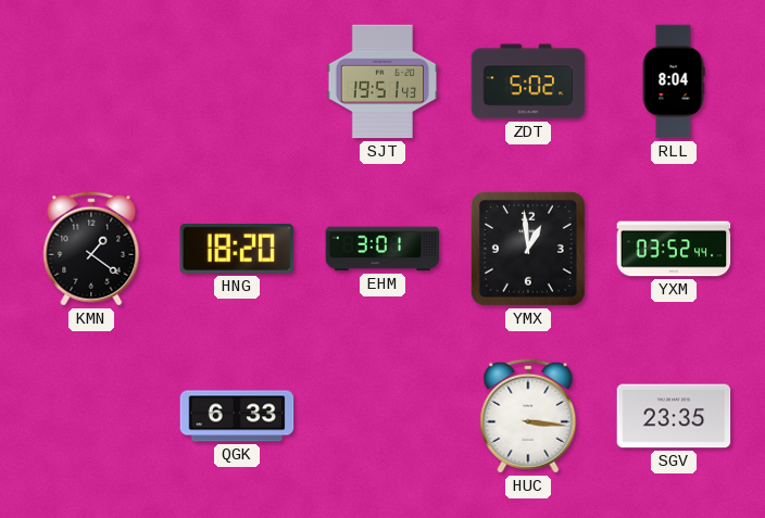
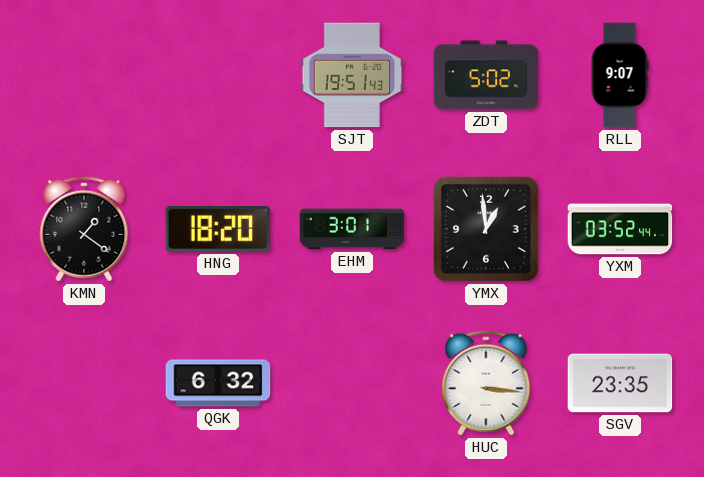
RLL: 8:04 -> 9:07 (620, 75)
QGK: 6:33 -> 6:32 (218, 383)
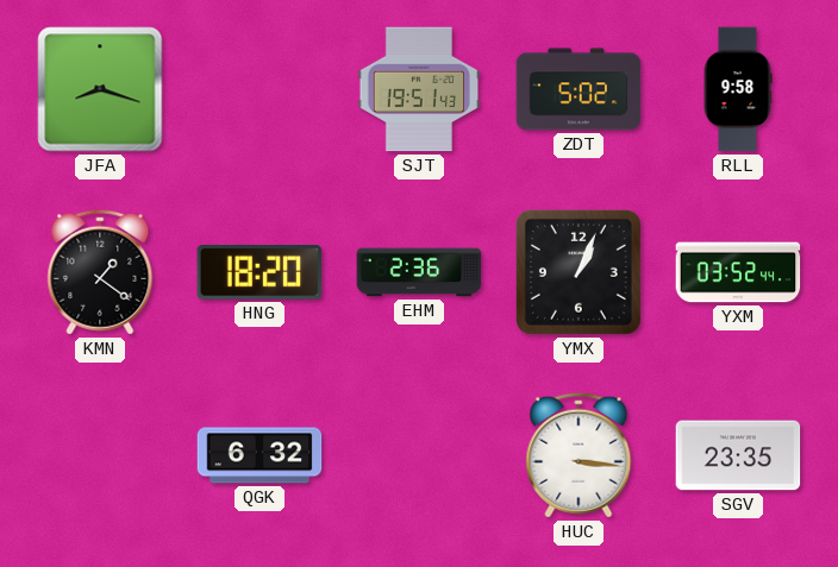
JFA: none -> 8:18 (100, 89)
RLL: 9:07 -> 9:58 (738, 89)
EHM: 3:01 -> 2:36 (419, 272)
YMX: 12:59 -> 1:04 (579, 272)
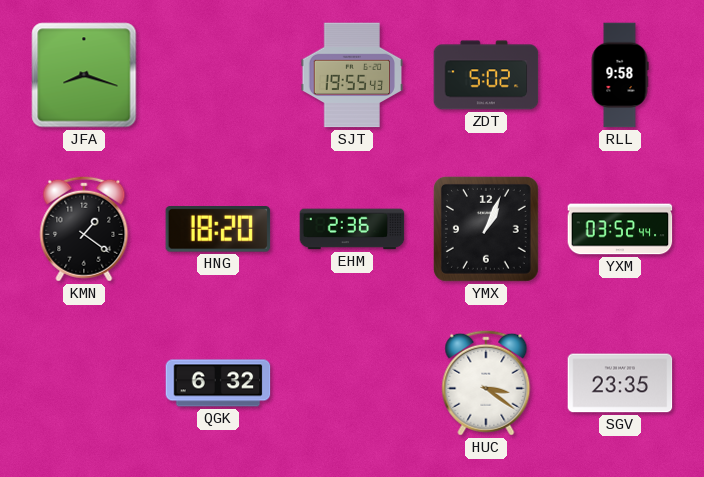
SJT: 19:51 -> 19:55 (352, 75)
HUC: 3:16 -> 3:21 (486, 383)
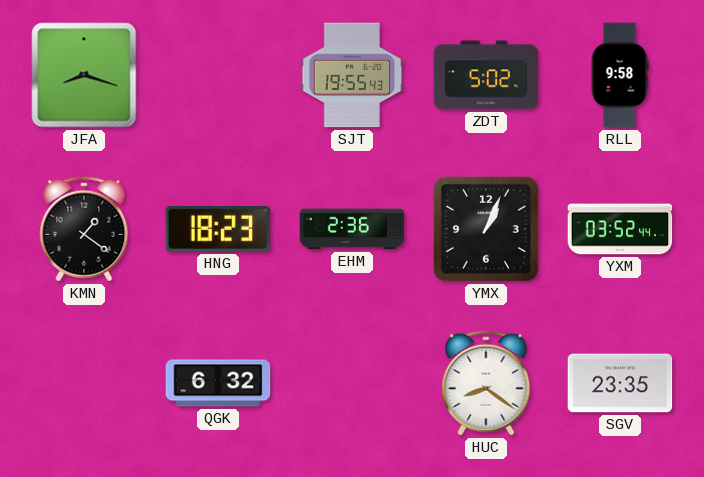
HNG: 18:20 -> 18:23 (218, 230)
HUC: 3:21 -> 8:21 (486, 383)
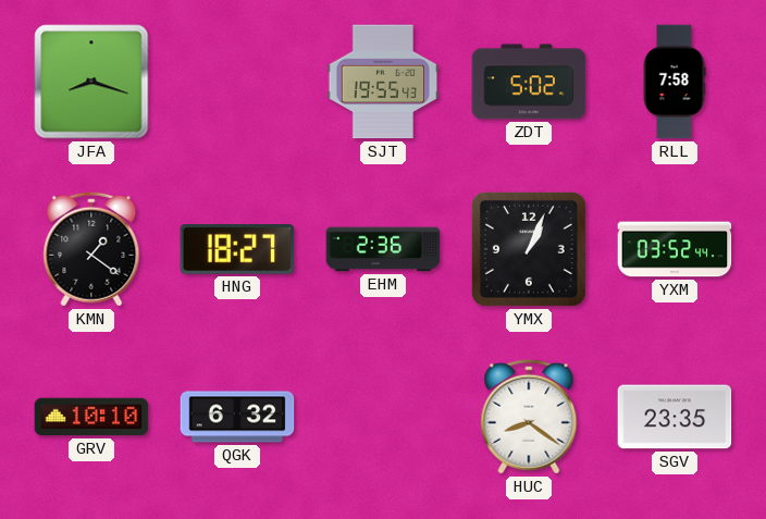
RLL: 9:58 -> 7:58 (675, 82)
HNG: 18:23 -> 18:27 (237, 250)
GRV: none -> 10:10 (91, 417)
